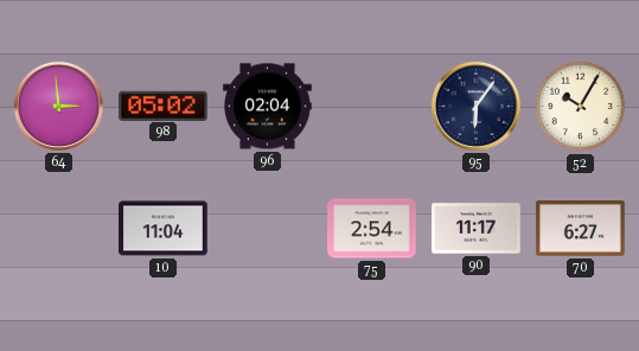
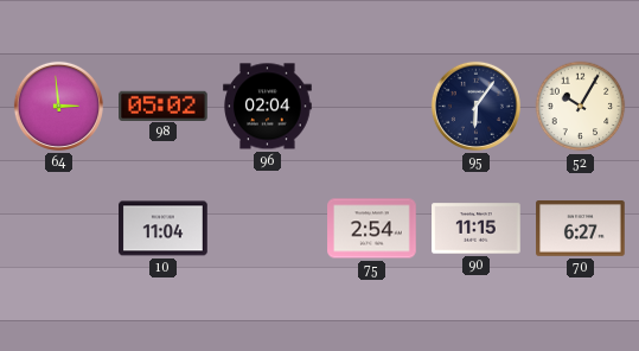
90: 11:17 -> 11:15 (477, 229)
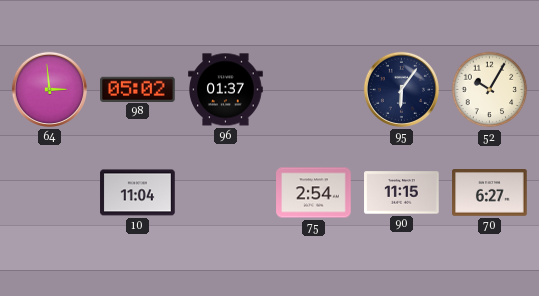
96: 02:04 -> 01:37 (226, 90)
